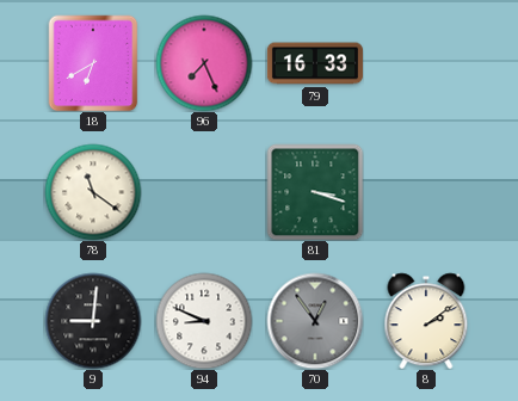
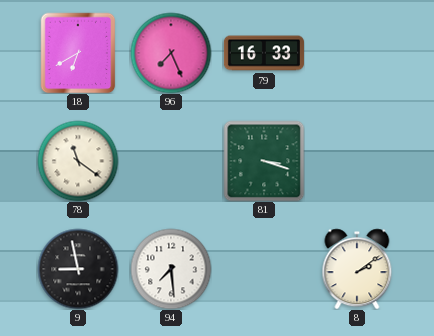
9: 9:01 -> 8:58 (78, 269)
94: 8:49 -> 7:29 (171, 269)
70: 12:54 -> none (315, 321)
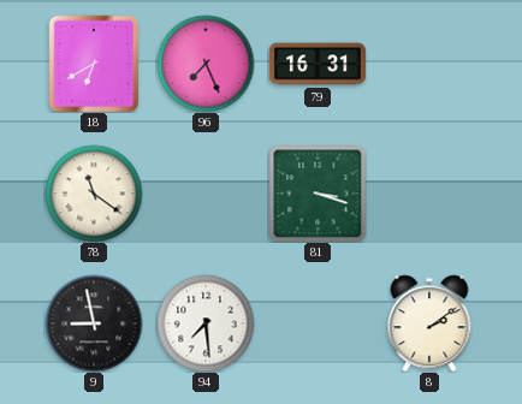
79: 16:33 -> 16:31 (318, 64)
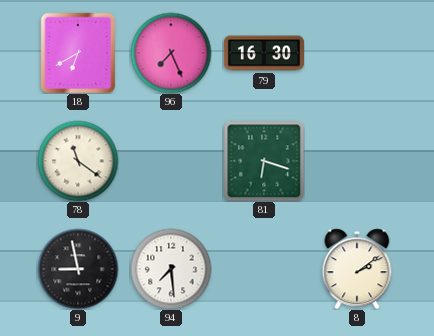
79: 16:31 -> 16:30 (264, 53)
81: 3:18 -> 6:18 (264, 161)
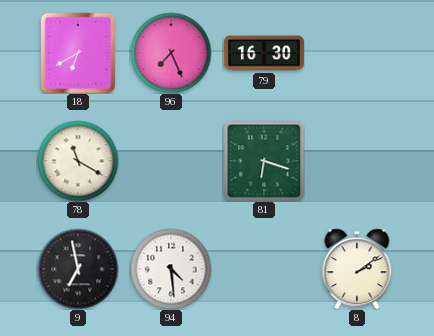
78: 11:21 -> 11:20 (78, 161)
9: 8:58 -> 6:58 (78, 269)
94: 7:29 -> 4:29 (171, 269)
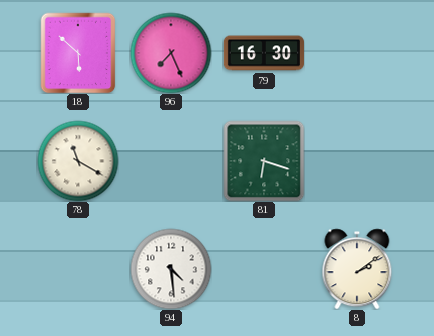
18: 6:40 -> 5:52 (78, 53)
9: 6:58 -> none (78, 269)
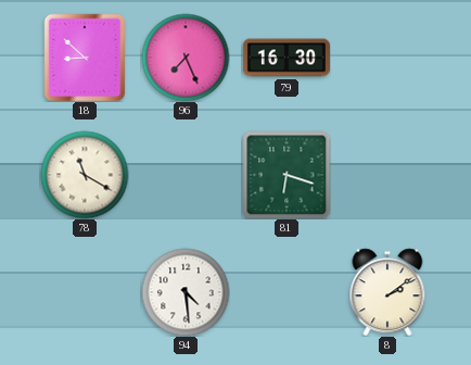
18: 5:52 -> 8:52 (85, 58)
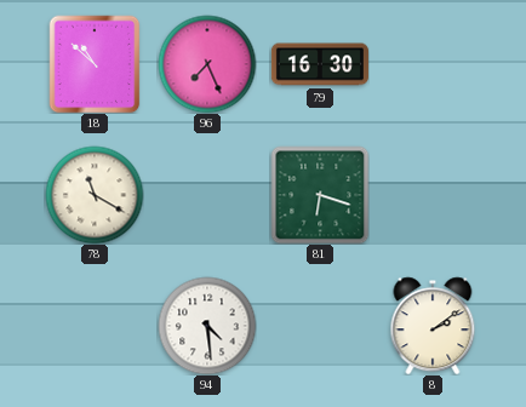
18: 8:52 -> 10:52 (95, 64)
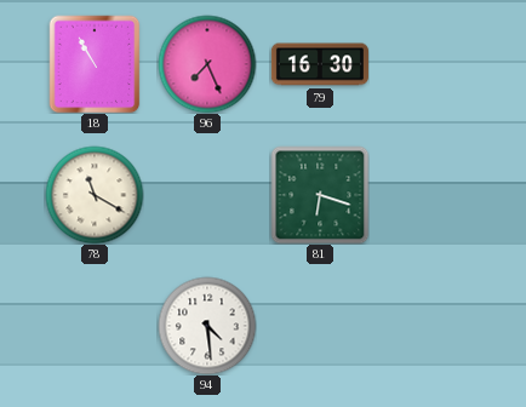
18: 10:52 -> 10:55 (95, 64)
8: 2:09 -> none (433, 326)
